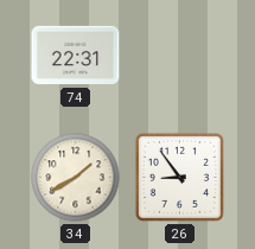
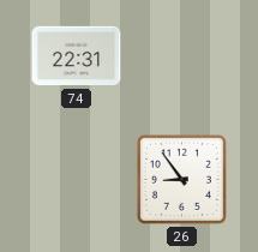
34: 1:40 -> none (76, 178)
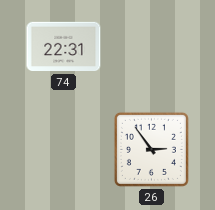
26: 8:54 -> 2:54 (151, 149)
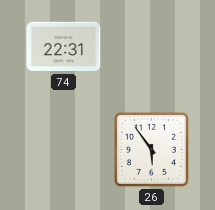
26: 2:54 -> 5:54 (151, 149)
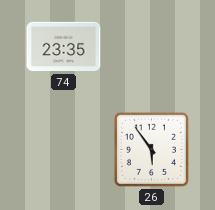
74: 22:31 -> 23:35 (64, 47)
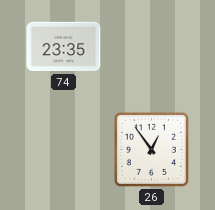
26: 5:54 -> 12:54 (151, 149)
